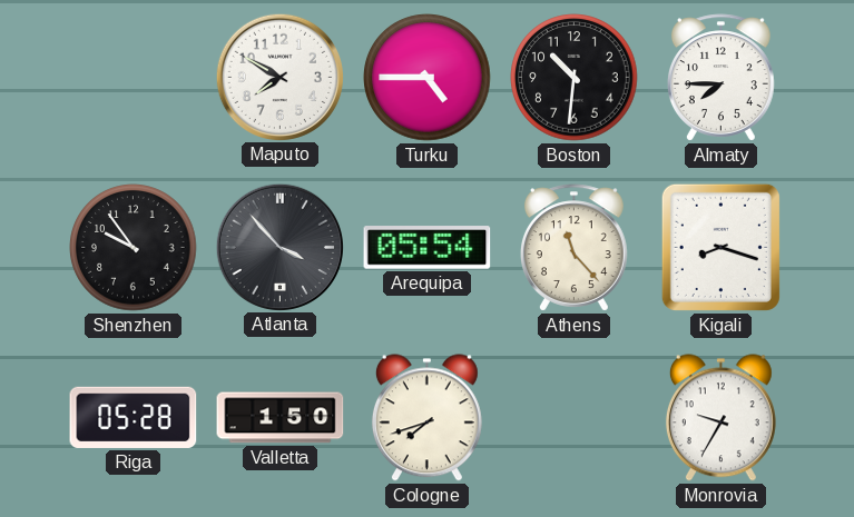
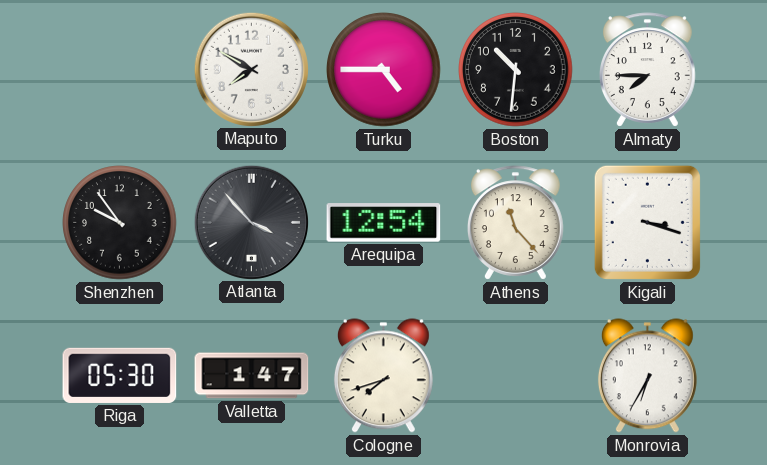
Arequipa: 05:54 -> 12:54 (384, 223)
Kigali: 8:18 -> 3:18 (647, 222)
Riga: 05:28 -> 05:30 (120, 375)
Valletta: 1:50 -> 1:47 (252, 376)
Monrovia: 9:35 -> 6:35 (647, 376)
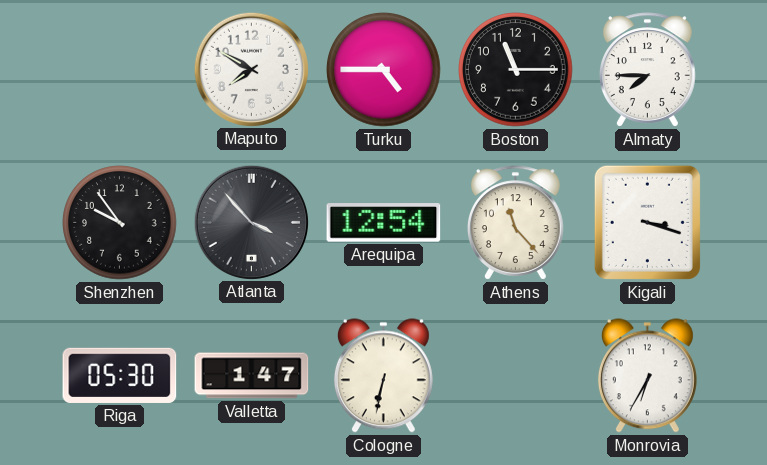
Boston: 10:31 -> 11:15 (516, 70)
Cologne: 7:42 -> 6:32 (383, 376)
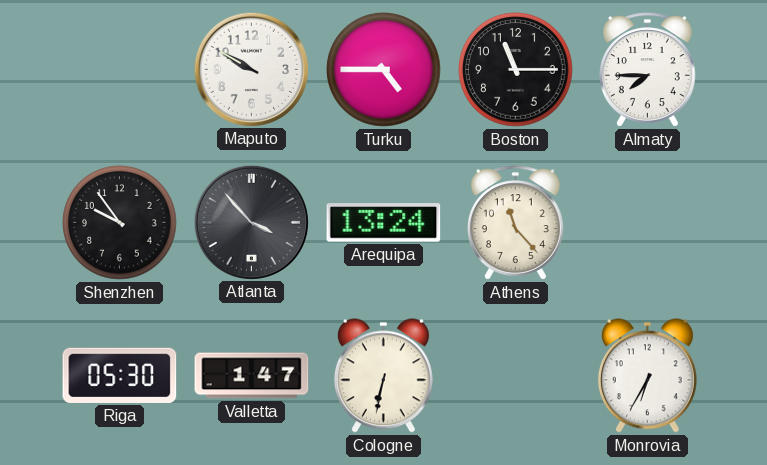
Maputo: 7:50 -> 9:50 (251, 69)
Arequipa: 12:54 -> 13:24 (384, 223)
Kigali: 3:18 -> none (647, 222)
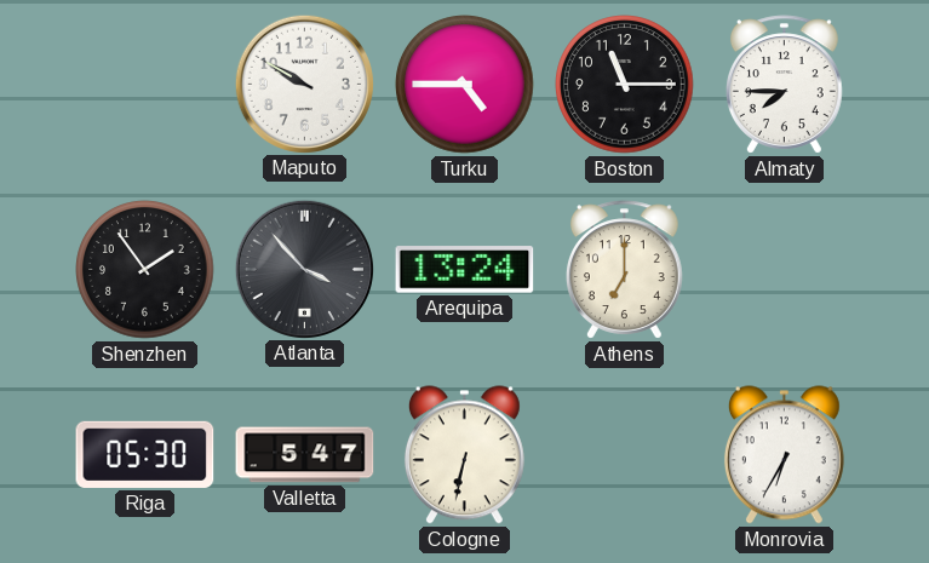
Shenzhen: 9:54 -> 1:54 (145, 270)
Athens: 11:23 -> 7:00 (624, 270)
Valletta: 1:47 -> 5:47 (305, 455)
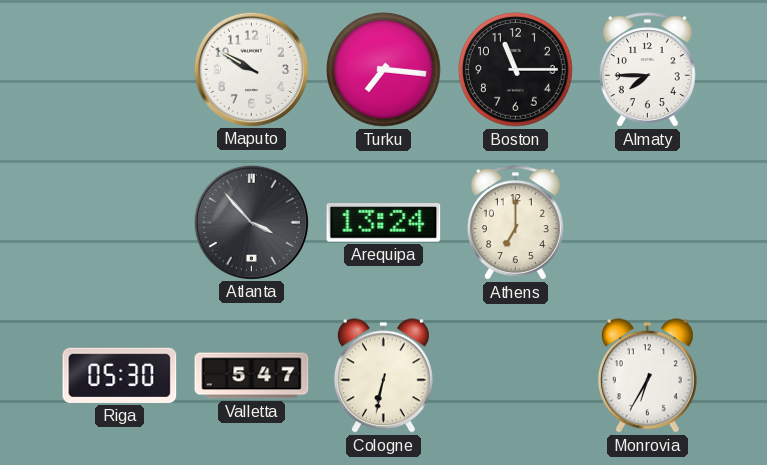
Turku: 4:45 -> 7:16 (384, 70)
Shenzhen: 1:54 -> none (145, 270)
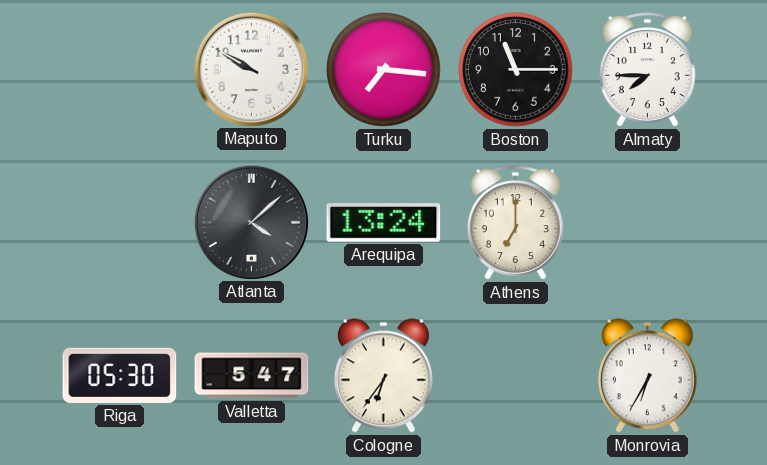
Atlanta: 3:53 -> 4:08 (251, 222)
Cologne: 6:32 -> 6:36 (383, 376)
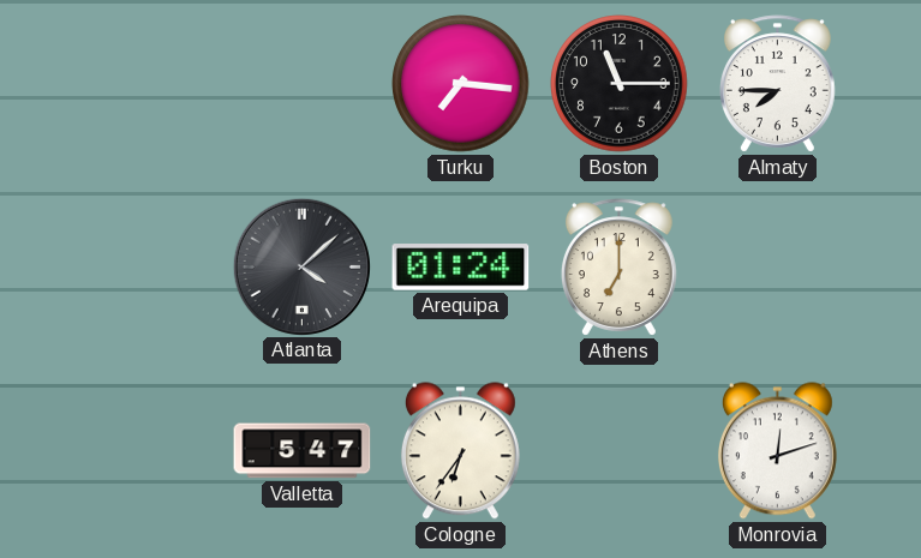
Maputo: 9:50 -> none (251, 69)
Arequipa: 13:24 -> 01:24 (461, 268)
Riga: 05:30 -> none (120, 375)
Monrovia: 6:35 -> 12:12 (777, 451)
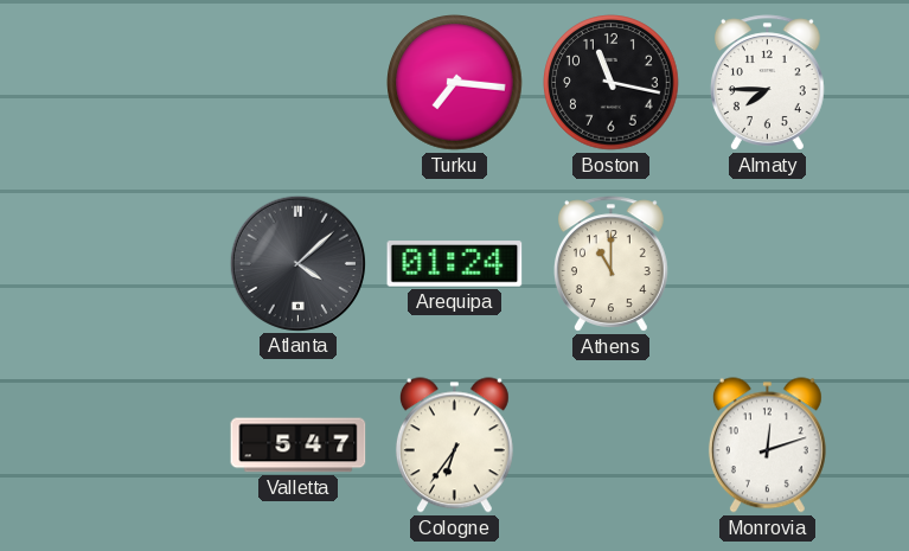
Boston: 11:15 -> 11:17 (612, 83)
Athens: 7:00 -> 11:00 (610, 264)
